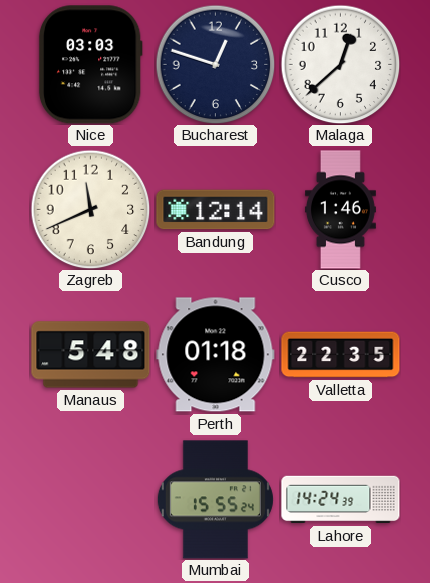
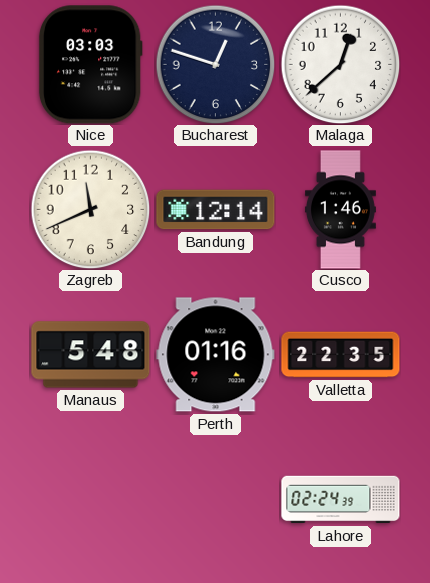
Perth: 01:18 -> 01:16 (216, 355)
Mumbai: 15:55 -> none (215, 500)
Lahore: 14:24 -> 02:24 (341, 500)
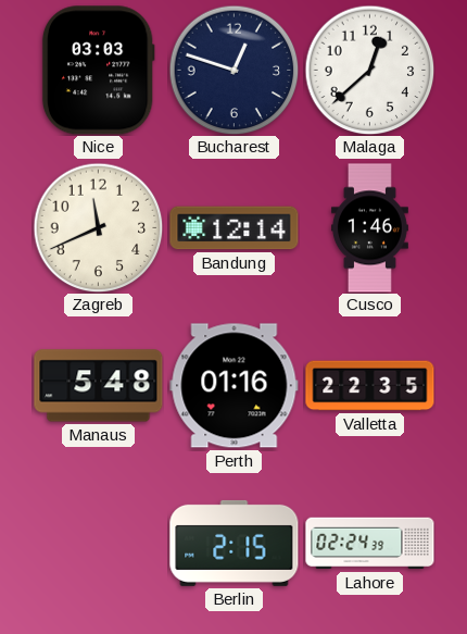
Berlin: none -> 2:15 (235, 543)
